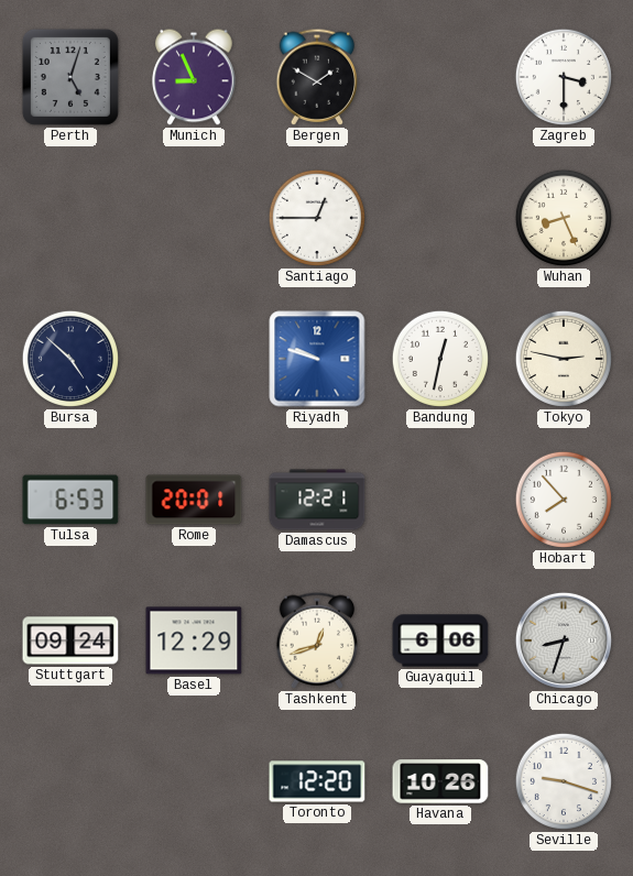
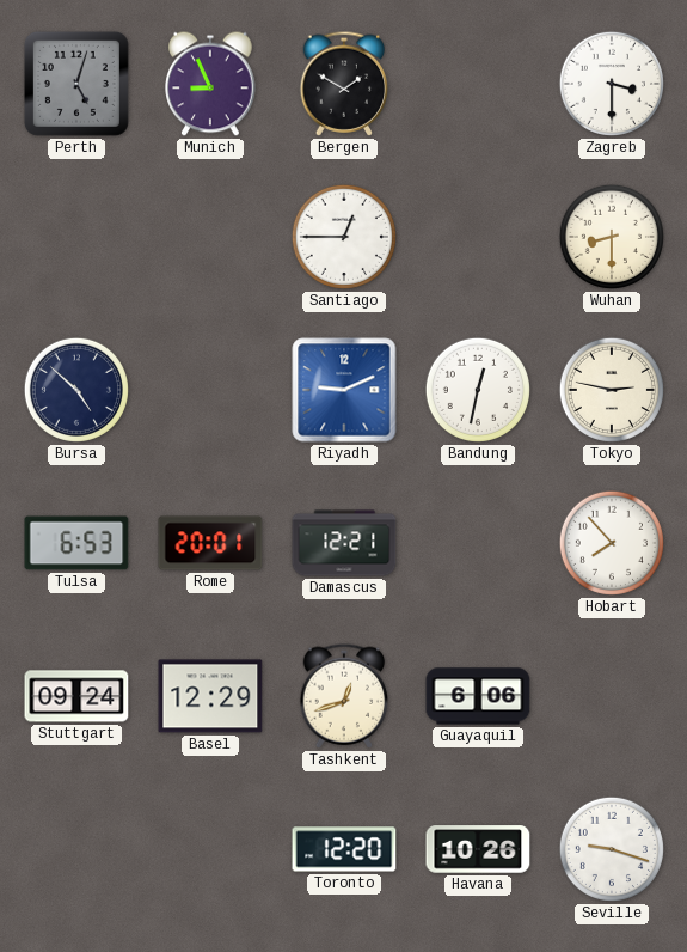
Wuhan: 8:26 -> 8:30 (612, 237)
Riyadh: 9:48 -> 9:11 (344, 390)
Chicago: 8:33 -> none (564, 640)
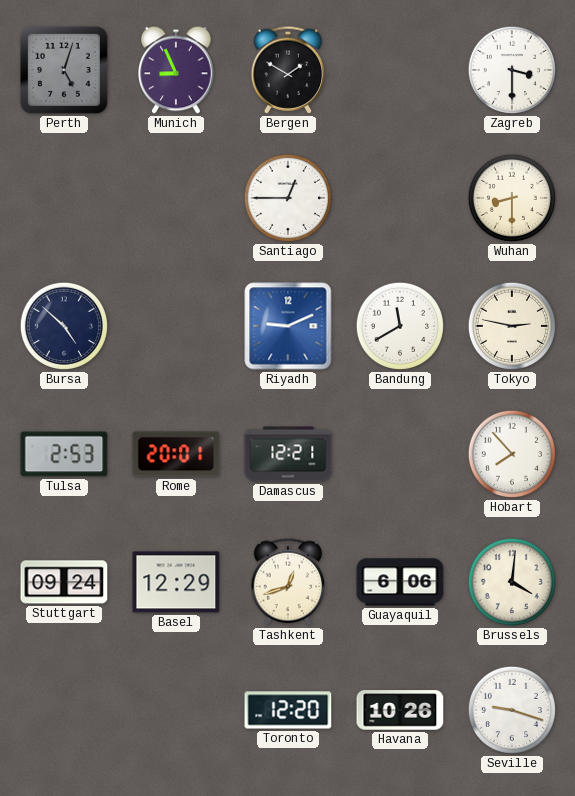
Bandung: 12:32 -> 11:40 (400, 326)
Tulsa: 6:53 -> 2:53 (64, 454)
Brussels: none -> 4:01 (512, 582)
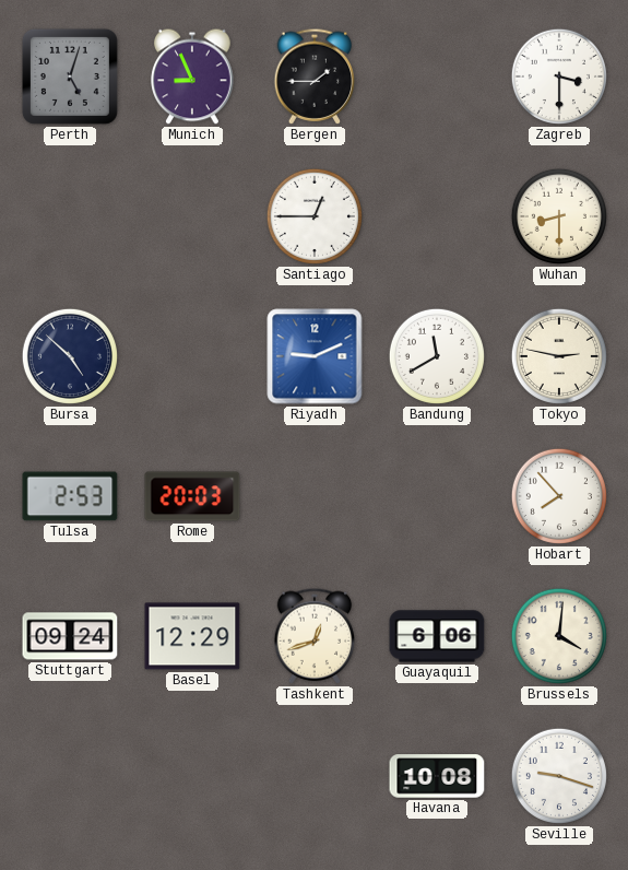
Bergen: 1:50 -> 1:45 (315, 77)
Rome: 20:01 -> 20:03 (192, 496)
Damascus: 12:21 -> none (288, 454)
Toronto: 12:20 -> none (288, 710)
Havana: 10:26 -> 10:08 (437, 776)
